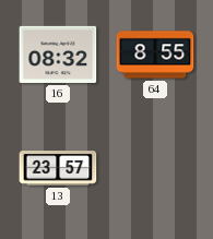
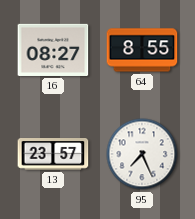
16: 08:32 -> 08:27 (53, 50)
95: none -> 7:26 (142, 154)
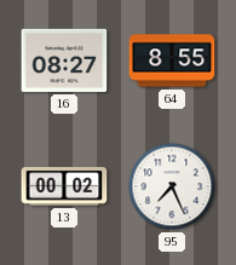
13: 23:57 -> 00:02 (64, 188)
